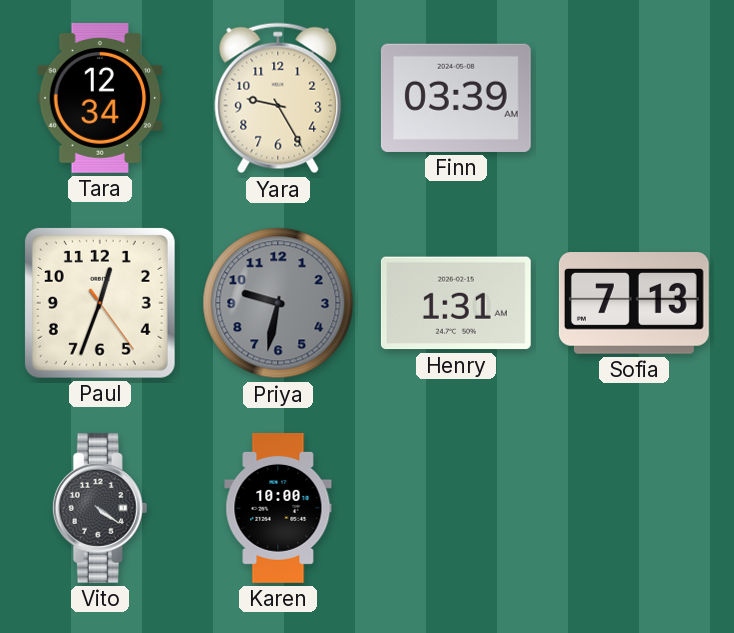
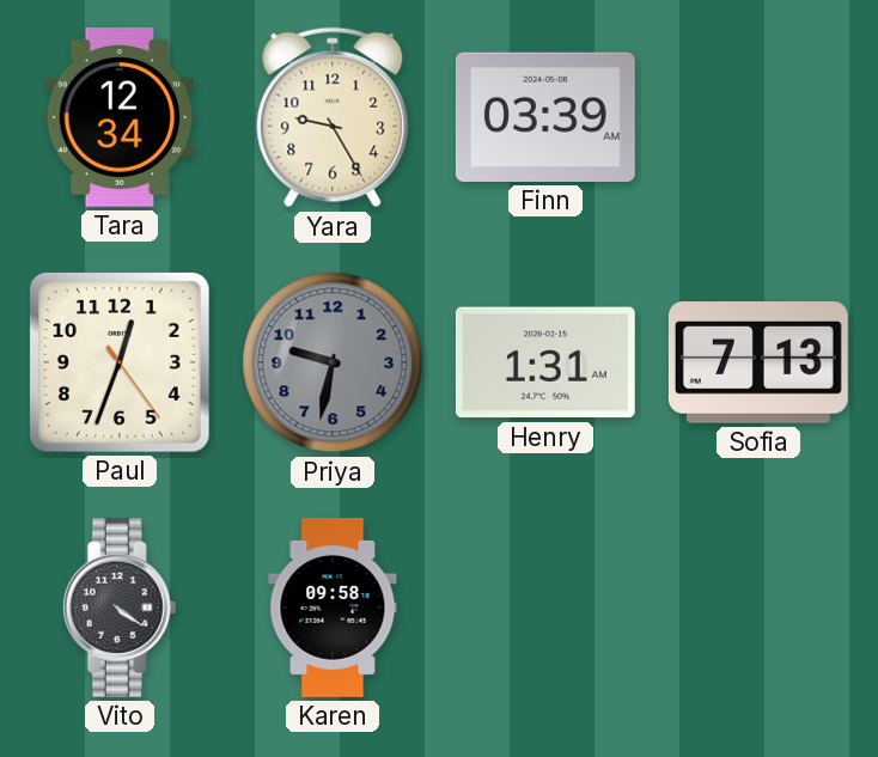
Karen: 10:00 -> 09:58 (333, 609)
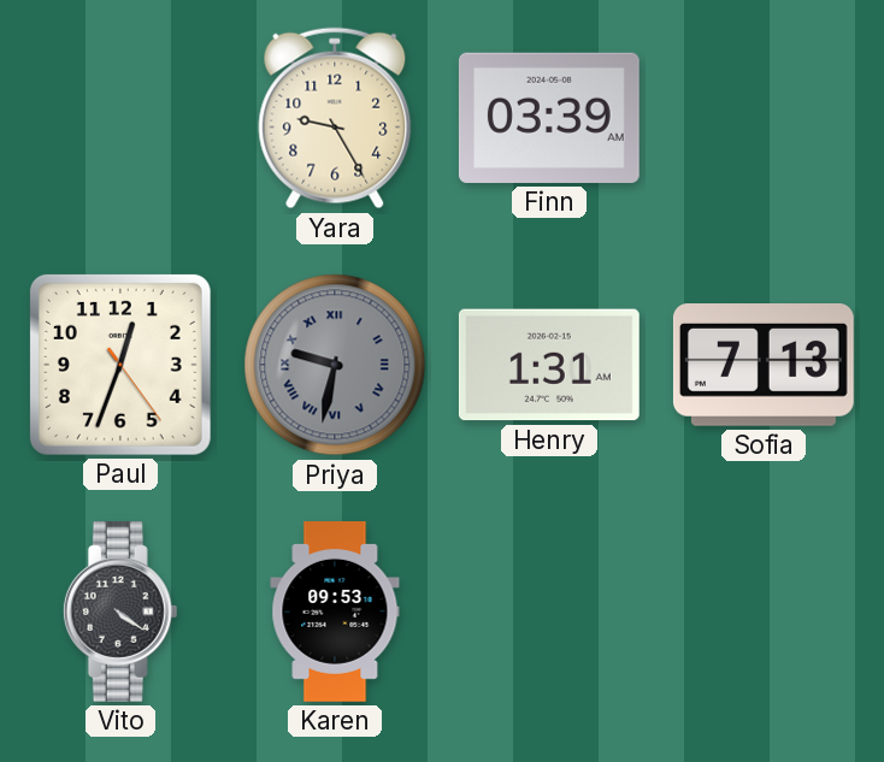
Tara: 12:34 -> none (120, 117)
Priya numerals: Arabic -> Roman (335, 365)
Karen: 09:58 -> 09:53 (335, 613)
